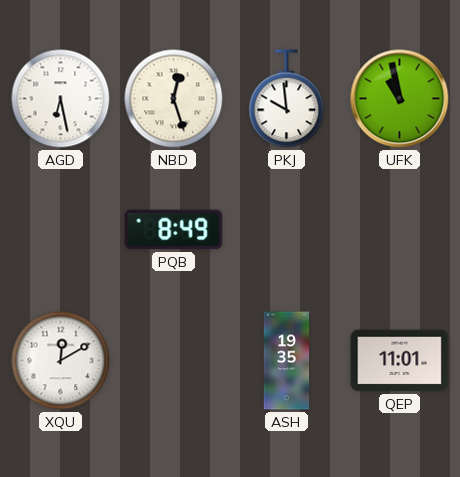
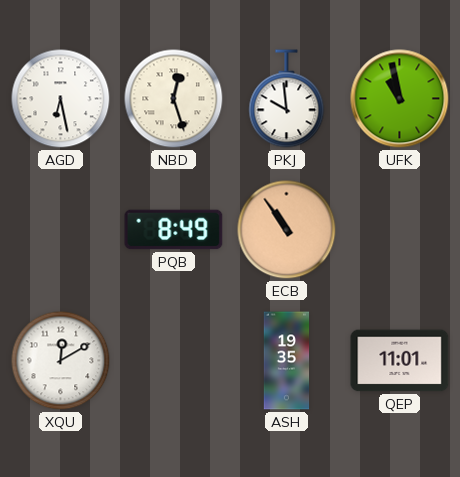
ECB: none -> 10:54 (287, 230)
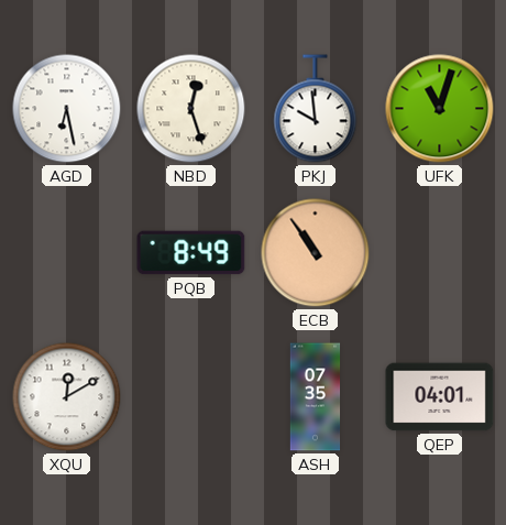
UFK: 10:58 -> 11:03 (440, 109)
ASH: 19:35 -> 07:35 (316, 397)
QEP: 11:01 -> 04:01 (440, 397)
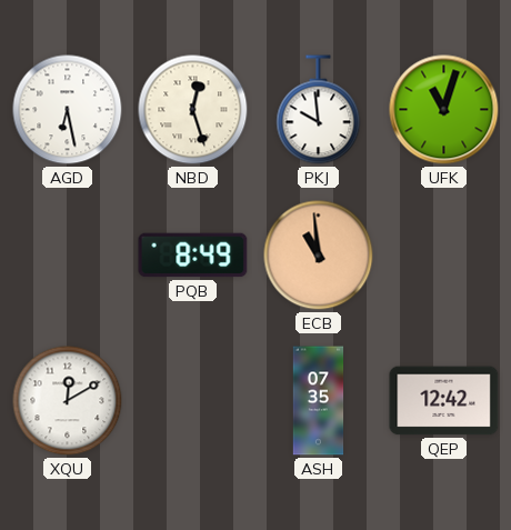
ECB: 10:54 -> 10:59 (319, 256)
QEP: 04:01 -> 12:42 (444, 401)
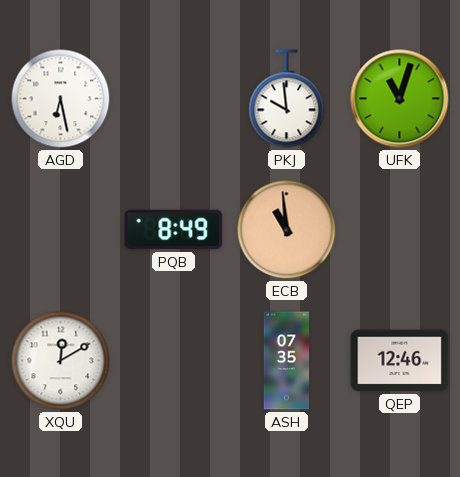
NBD: 12:27 -> none (193, 110)
QEP: 12:42 -> 12:46 (400, 361)
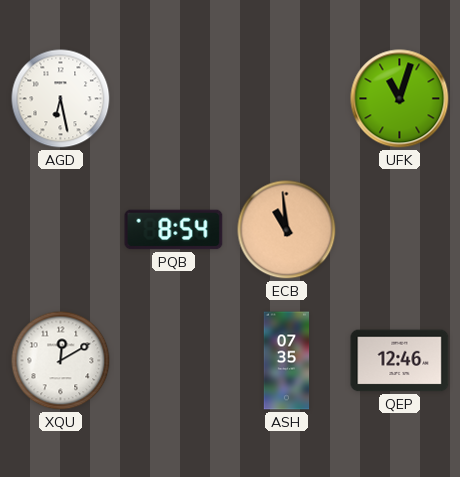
PKJ: 9:59 -> none (287, 99)
PQB: 8:49 -> 8:54 (174, 230)
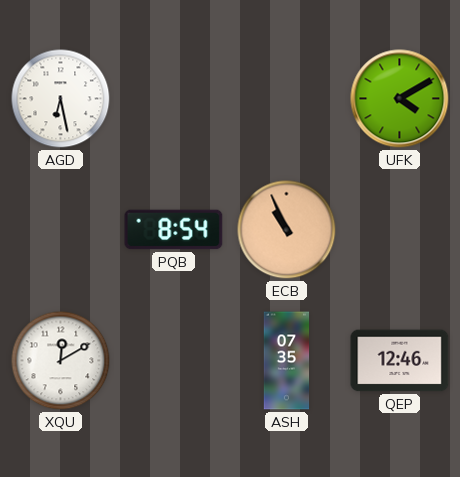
UFK: 11:03 -> 4:10 (400, 99)
ECB: 10:59 -> 10:56 (287, 230)
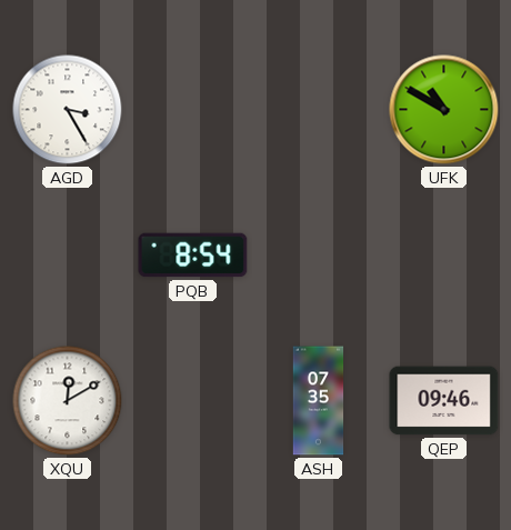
AGD: 6:28 -> 3:25 (68, 110)
UFK: 4:10 -> 10:50 (444, 110)
ECB: 10:56 -> none (287, 230)
QEP: 12:46 -> 09:46 (444, 401)
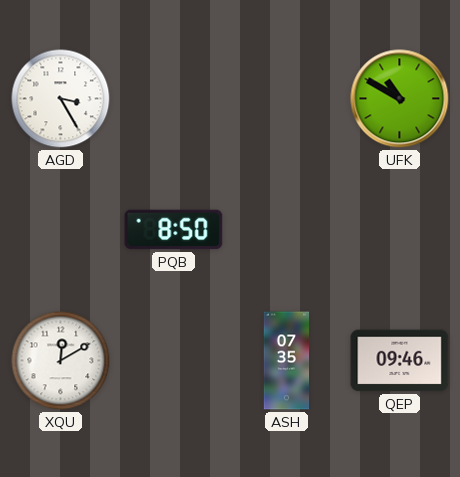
PQB: 8:54 -> 8:50 (174, 230)
